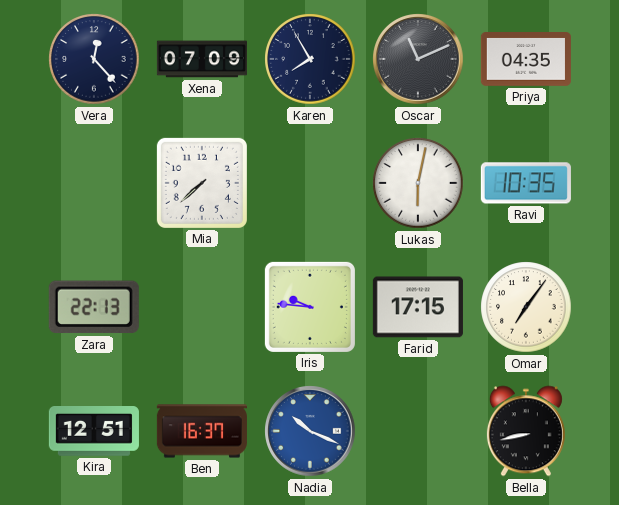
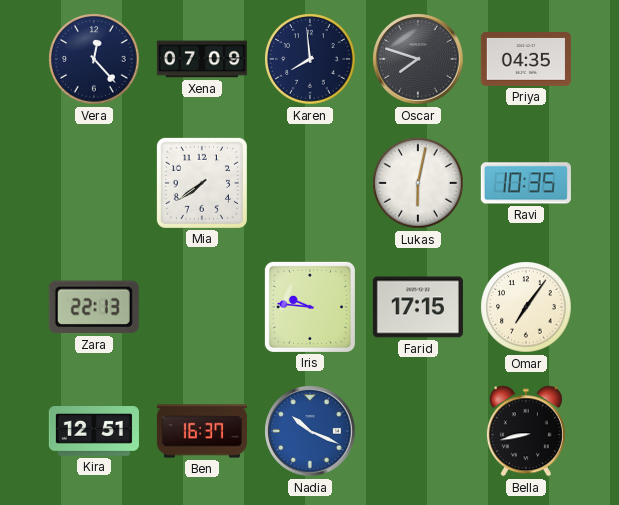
Karen: 7:55 -> 7:59 (310, 59)
Oscar: 11:11 -> 7:48 (418, 59)
Mia: 7:38 -> 7:39 (202, 183)
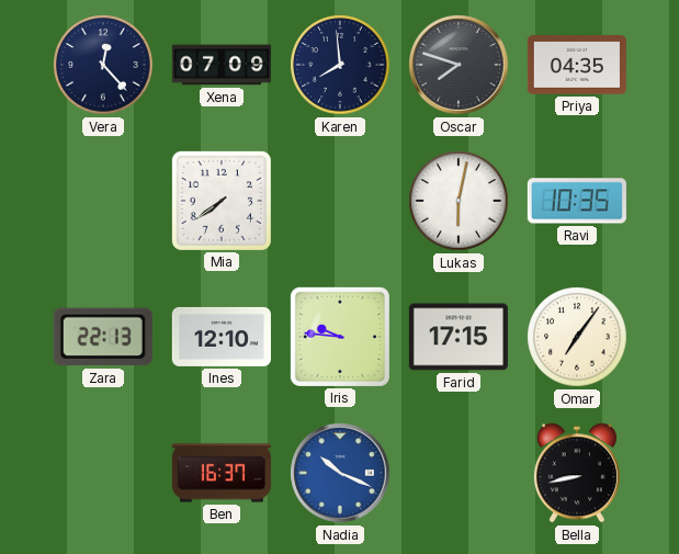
Ines: none -> 12:10 (222, 337)
Kira: 12:51 -> none (94, 432)
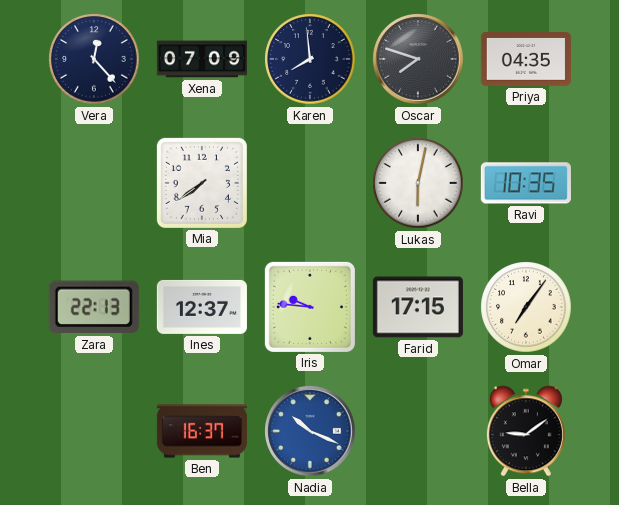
Ines: 12:10 -> 12:37 (202, 307)
Bella: 8:43 -> 9:09 (526, 431)
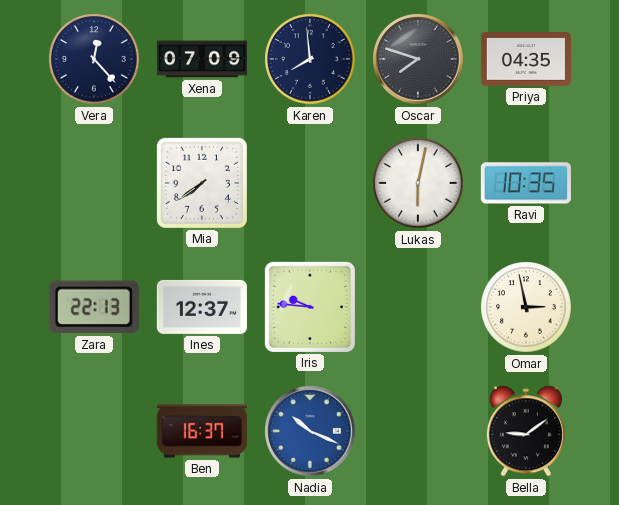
Farid: 17:15 -> none (418, 307)
Omar: 7:06 -> 2:58 (526, 307)
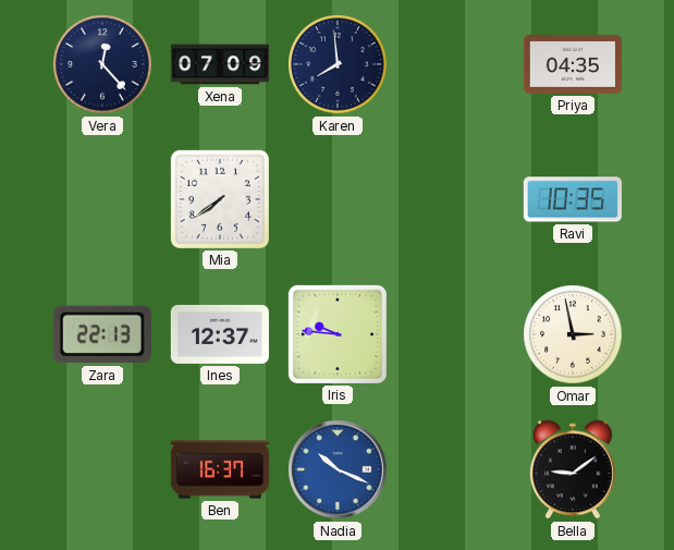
Oscar: 7:48 -> none (418, 59)
Lukas: 6:02 -> none (418, 183)
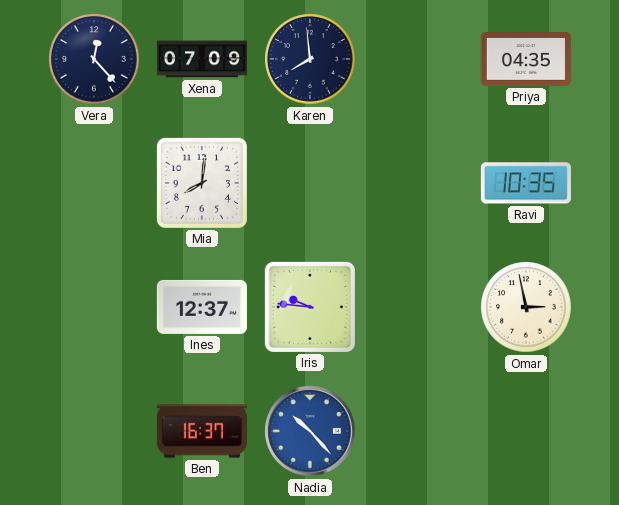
Mia: 7:39 -> 8:01 (202, 183)
Zara: 22:13 -> none (102, 334)
Nadia: 10:19 -> 10:23 (310, 431)
Bella: 9:09 -> none (573, 469)
